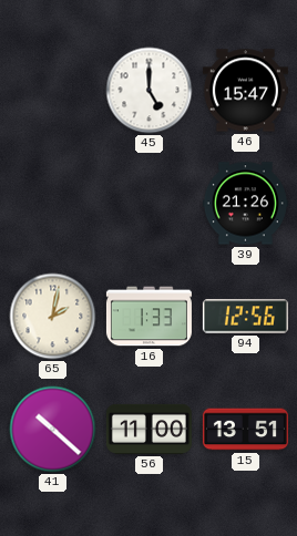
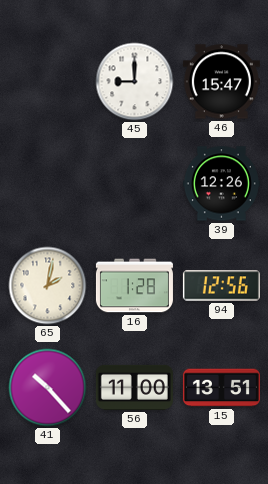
45: 5:00 -> 9:00 (135, 82)
39: 21:26 -> 12:26 (221, 184)
16: 1:33 -> 1:28 (134, 286)
41: 10:22 -> 10:23 (48, 388)
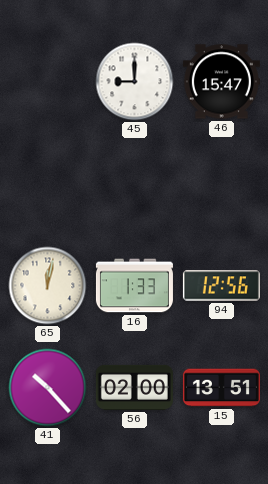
39: 12:26 -> none (221, 184)
65: 2:02 -> 12:02 (48, 286)
16: 1:28 -> 1:33 (134, 286)
56: 11:00 -> 02:00 (134, 387)
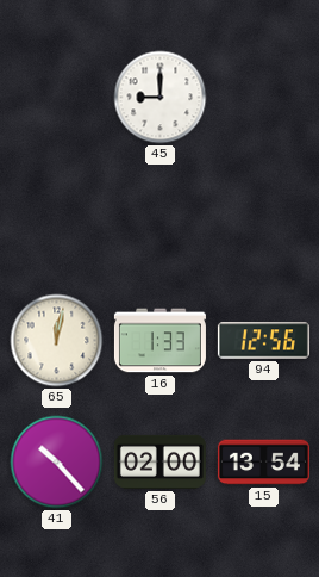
46: 15:47 -> none (221, 82)
15: 13:51 -> 13:54 (263, 463)
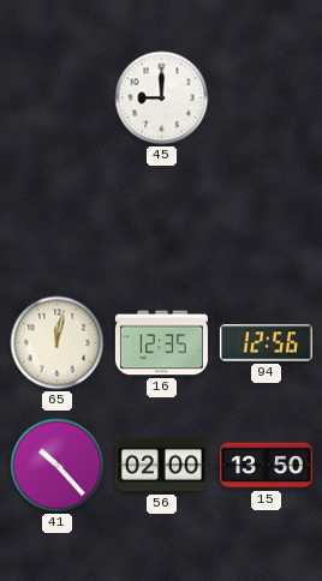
16: 1:33 -> 12:35 (161, 343)
15: 13:54 -> 13:50 (266, 466)
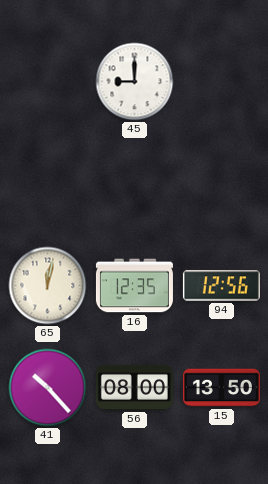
56: 02:00 -> 08:00 (134, 387)
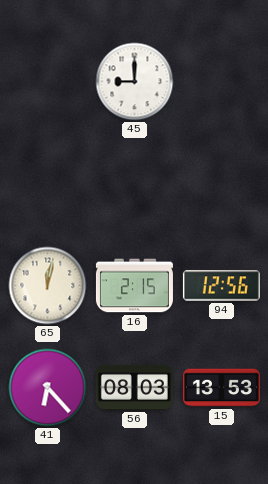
16: 12:35 -> 2:15 (134, 286)
41: 10:23 -> 6:23 (48, 388)
56: 08:00 -> 08:03 (134, 387)
15: 13:50 -> 13:53 (221, 388)
